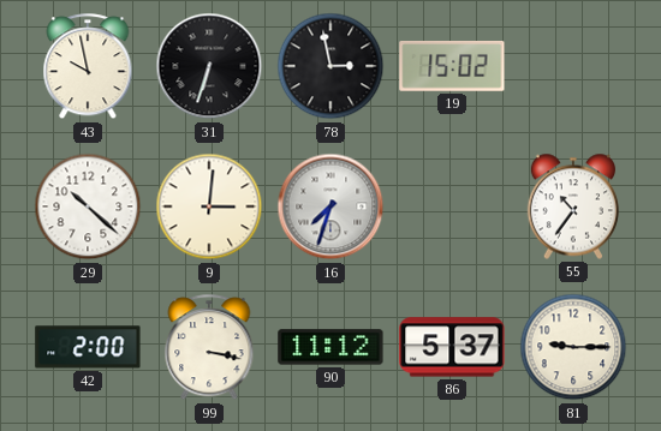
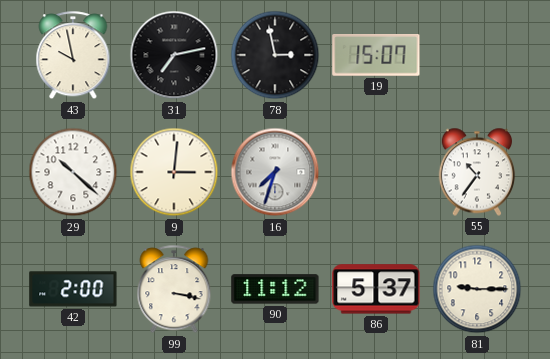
31: 6:33 -> 7:13 (174, 55)
19: 15:02 -> 15:07 (376, 56)
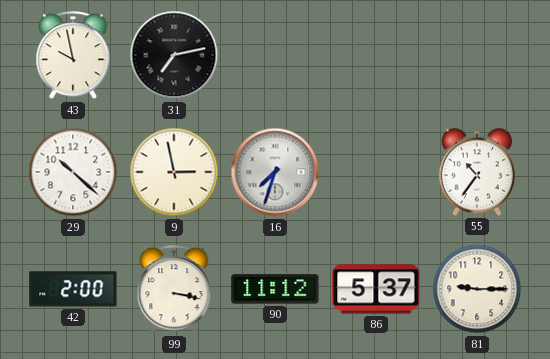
78: 2:58 -> none (275, 55)
19: 15:07 -> none (376, 56)
9: 3:01 -> 2:58 (174, 172)
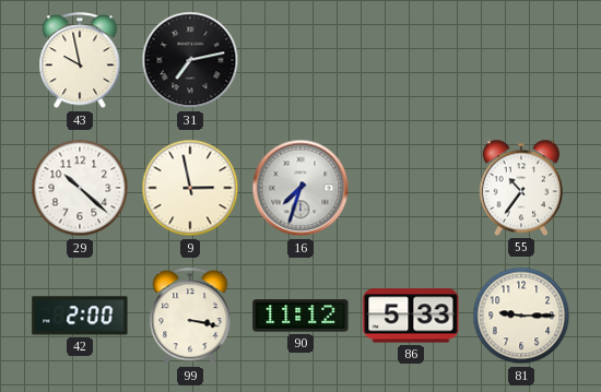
86: 5:37 -> 5:33 (411, 316)
